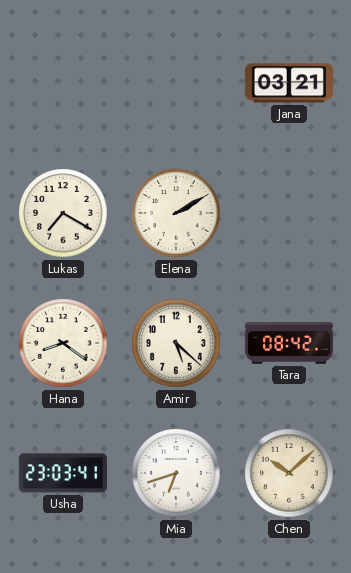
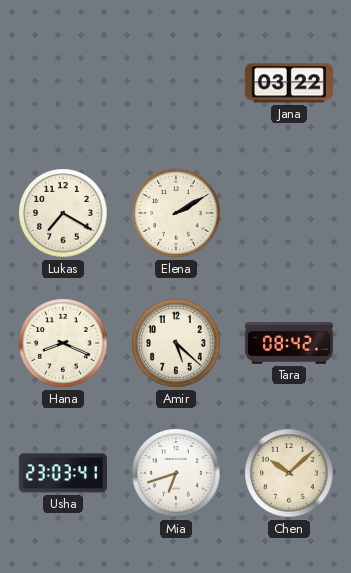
Jana: 03:21 -> 03:22 (289, 83)
Hana: 8:21 -> 8:19 (63, 343)
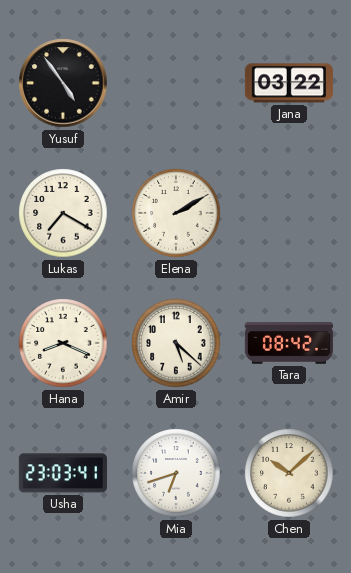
Yusuf: none -> 4:54 (63, 83)
